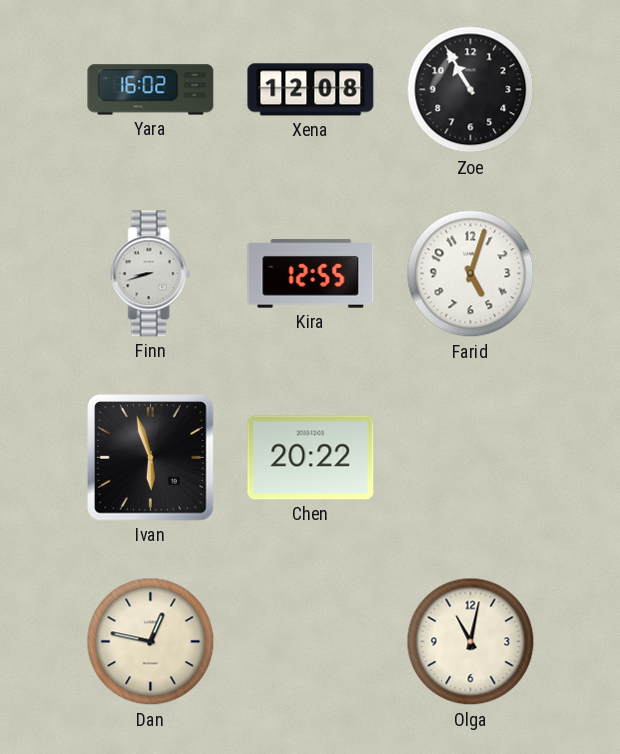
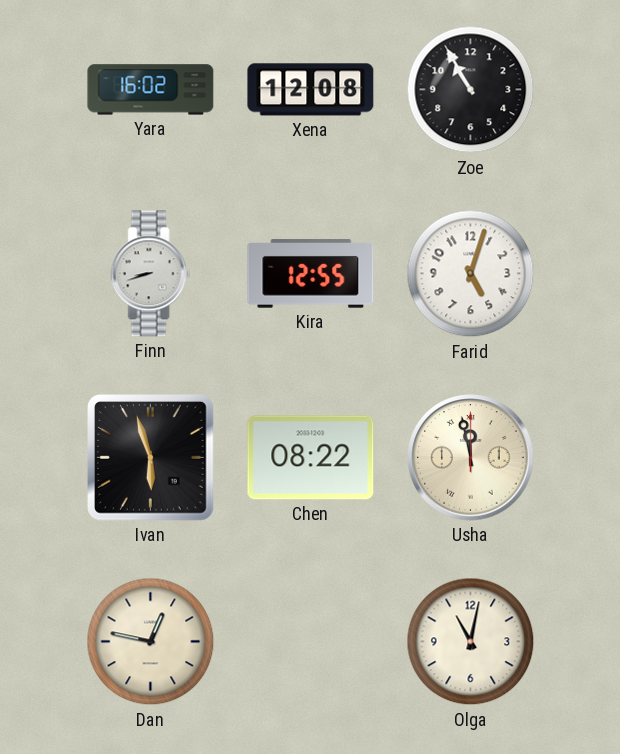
Chen: 20:22 -> 08:22 (311, 458)
Usha: none -> 11:58 (471, 458)
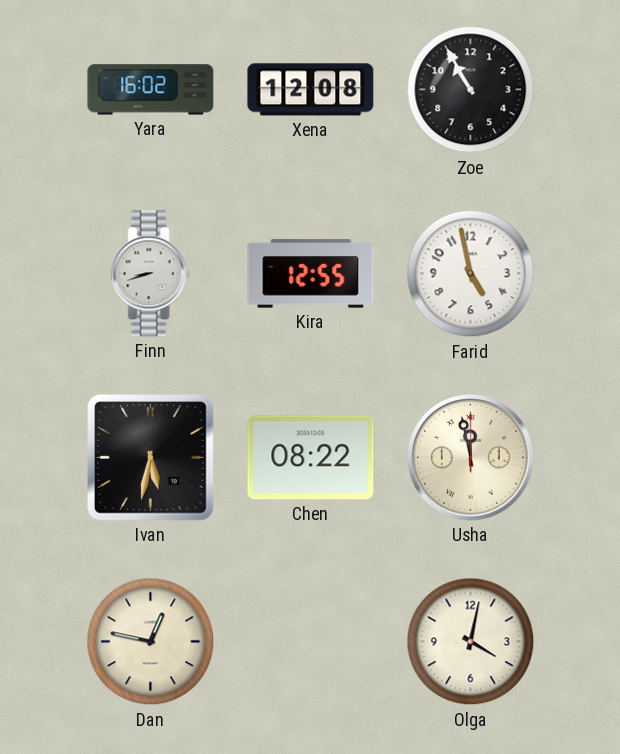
Farid: 5:03 -> 4:58 (471, 274)
Ivan: 5:57 -> 5:32 (151, 458)
Olga: 11:02 -> 4:02 (471, 642)
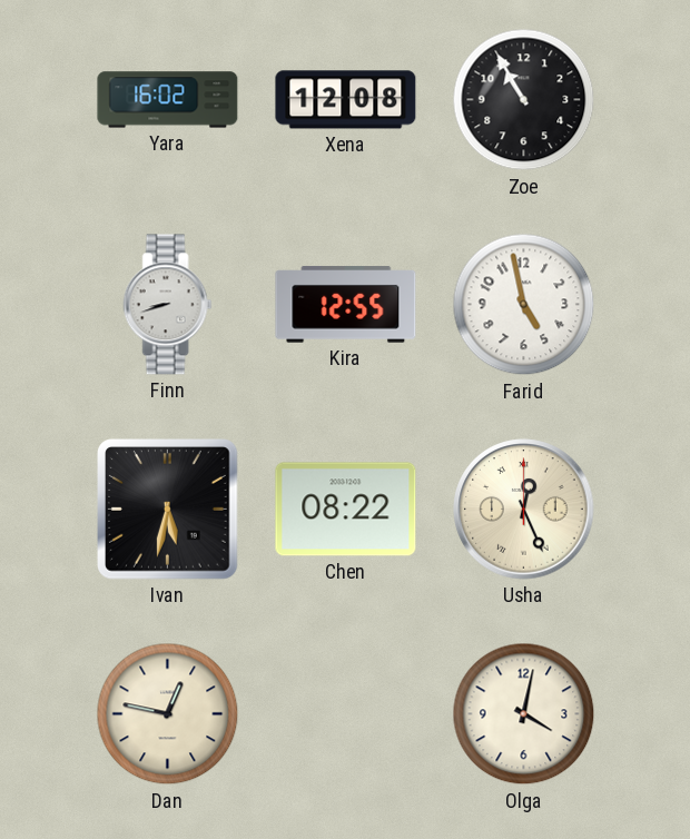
Usha: 11:58 -> 12:26 (524, 510)
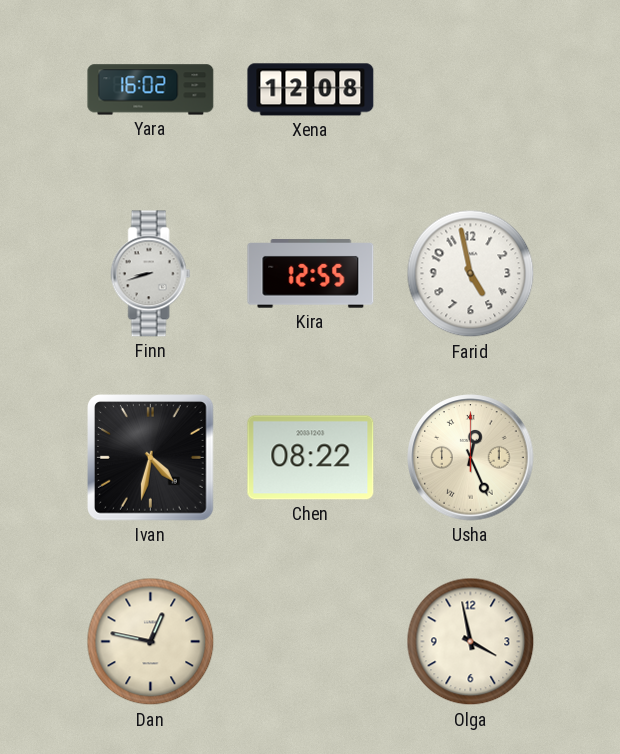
Zoe: 10:55 -> none (524, 100)
Ivan: 5:32 -> 4:32 (151, 458)
Olga: 4:02 -> 3:58 (471, 642)
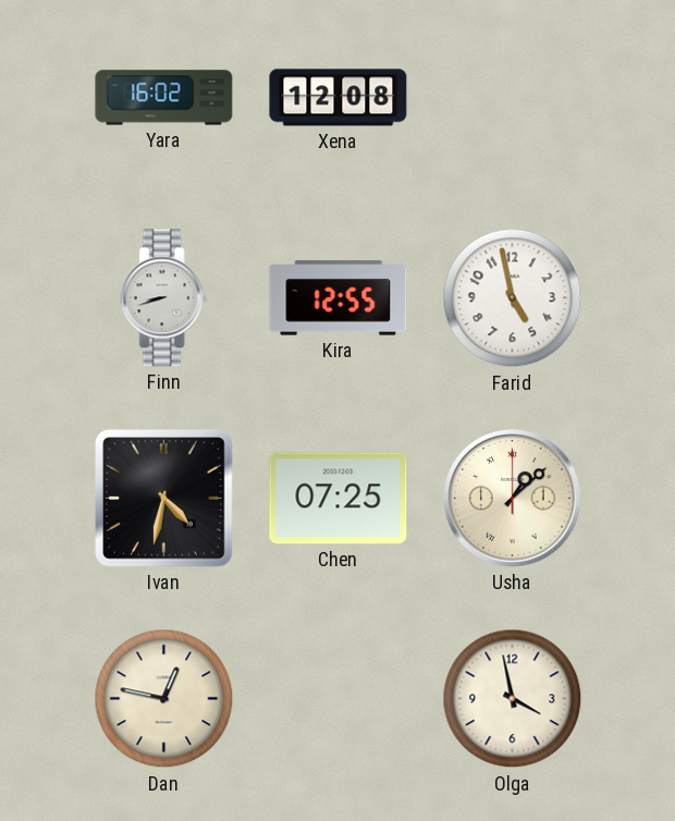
Chen: 08:22 -> 07:25 (339, 499)
Usha: 12:26 -> 1:08 (513, 499)
